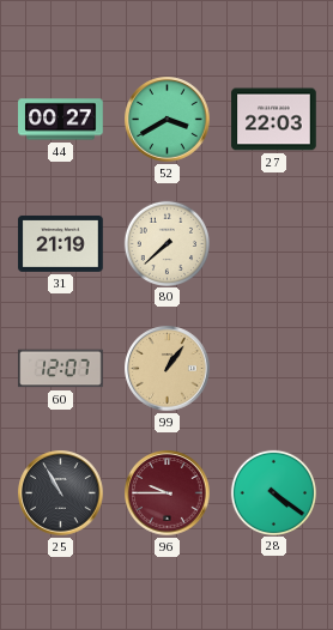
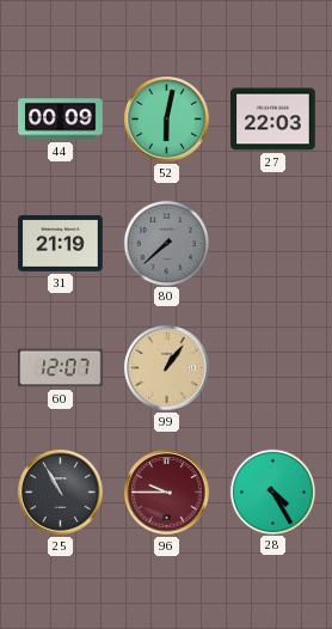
44: 00:27 -> 00:09 (61, 120)
52: 3:40 -> 6:02 (167, 120)
80 dial: cream -> grey (166, 243)
28: 4:21 -> 4:25 (272, 491)
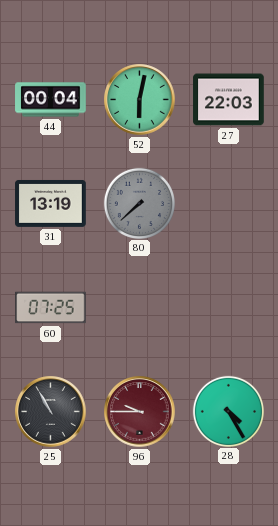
44: 00:09 -> 00:04 (51, 100)
31: 21:19 -> 13:19 (51, 203)
60: 12:07 -> 07:25 (51, 308)
99: 1:06 -> none (167, 368)
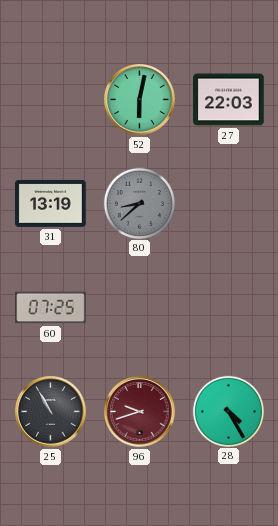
44: 00:04 -> none (51, 100)
80: 7:38 -> 8:38 (139, 203)
96: 9:45 -> 9:42 (140, 412)
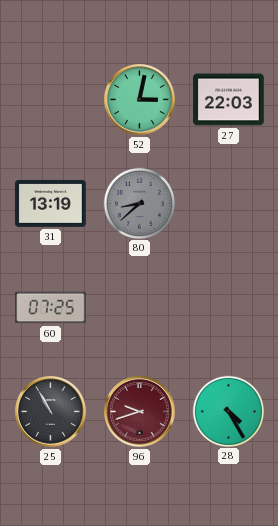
52: 6:02 -> 3:02 (140, 100)
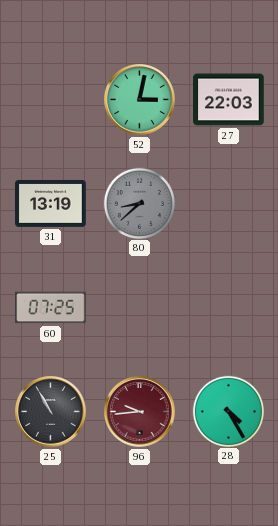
96: 9:42 -> 9:44 (140, 412)
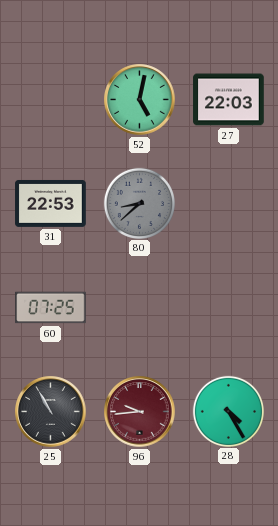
52: 3:02 -> 5:02 (140, 100)
31: 13:19 -> 22:53 (51, 203)
